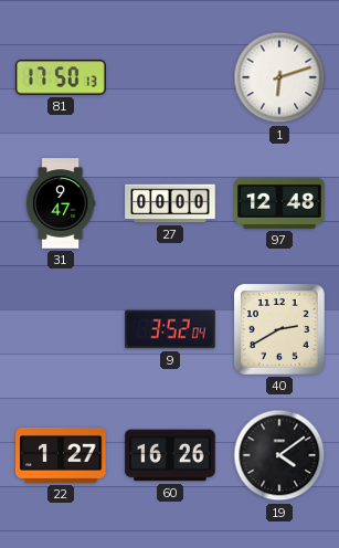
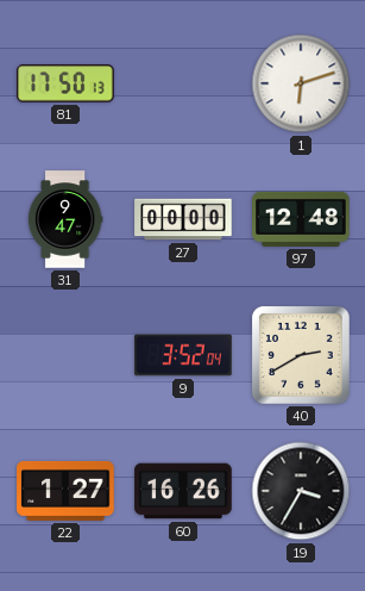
19: 4:09 -> 3:35 (301, 491)
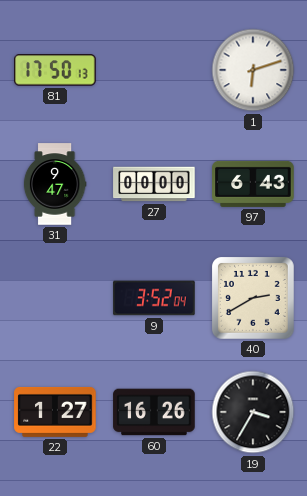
97: 12:48 -> 6:43 (253, 184)
